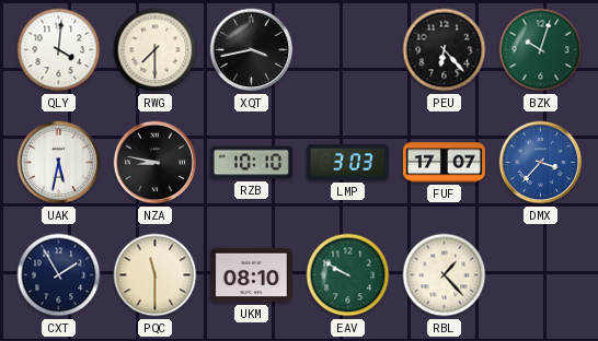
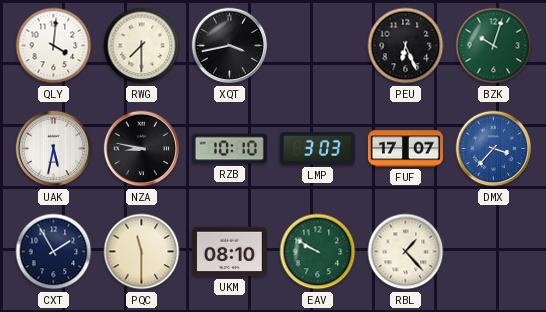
PEU: 6:23 -> 6:26 (406, 46)
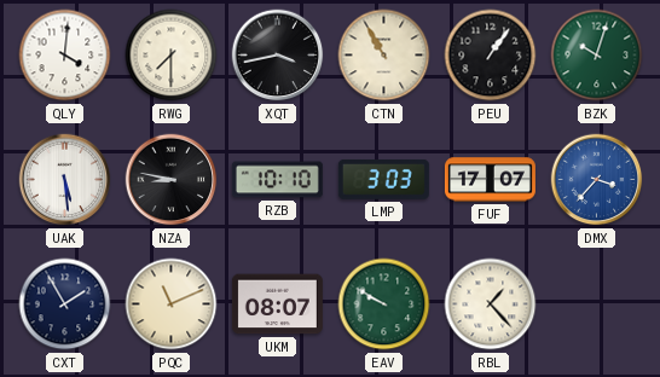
CTN: none -> 10:55 (384, 56)
PEU: 6:26 -> 1:06 (491, 56)
UAK: 5:32 -> 5:29 (65, 180)
PQC: 11:30 -> 11:11 (172, 304)
UKM: 08:10 -> 08:07 (277, 304)
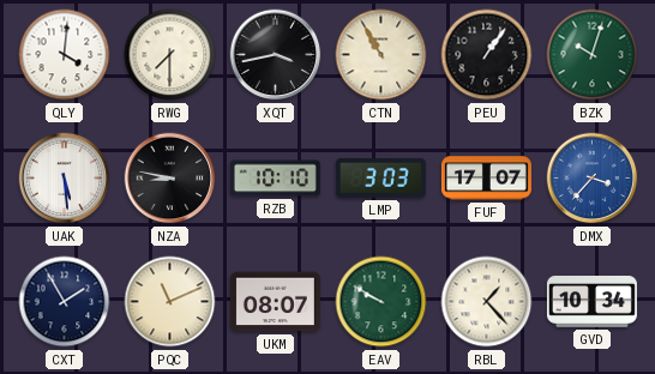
GVD: none -> 10:34 (591, 302)
